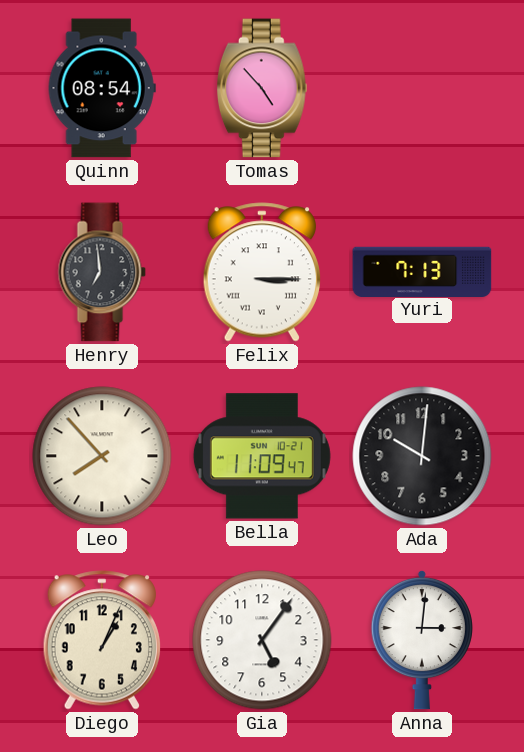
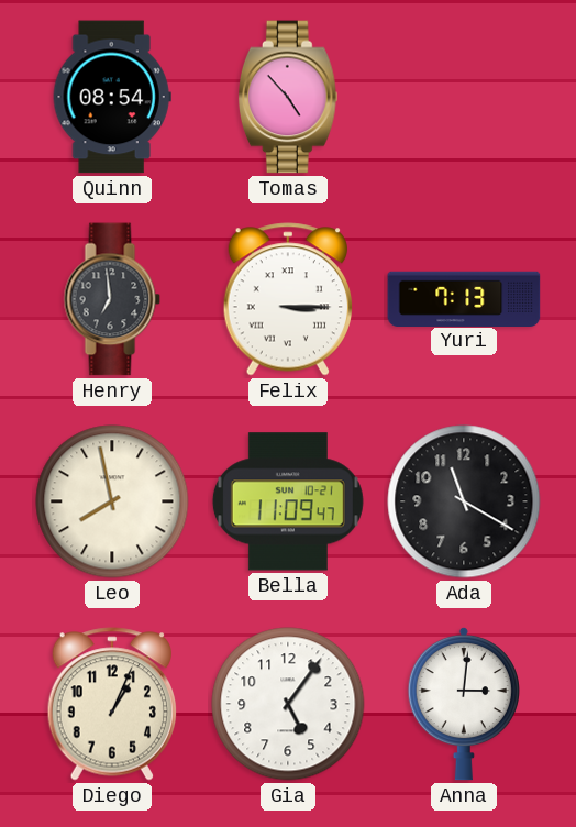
Leo: 7:53 -> 7:58 (112, 501)
Ada: 10:01 -> 11:20 (464, 501)
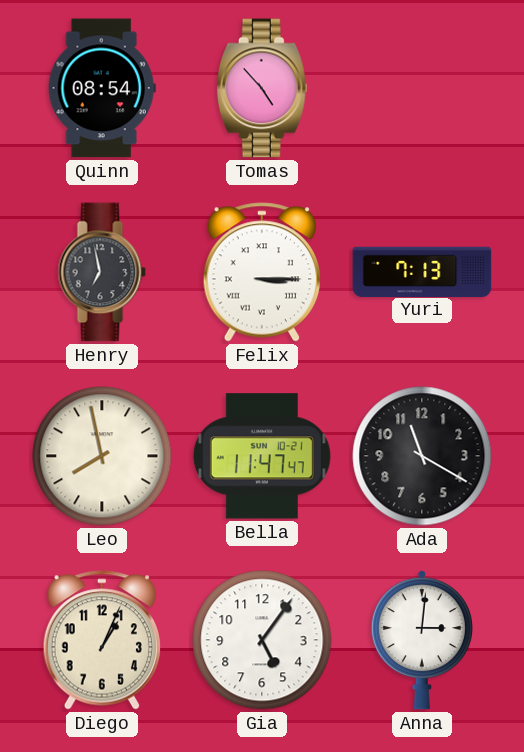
Henry: 6:59 -> 6:58 (102, 272)
Bella: 11:09 -> 11:47 (262, 456)
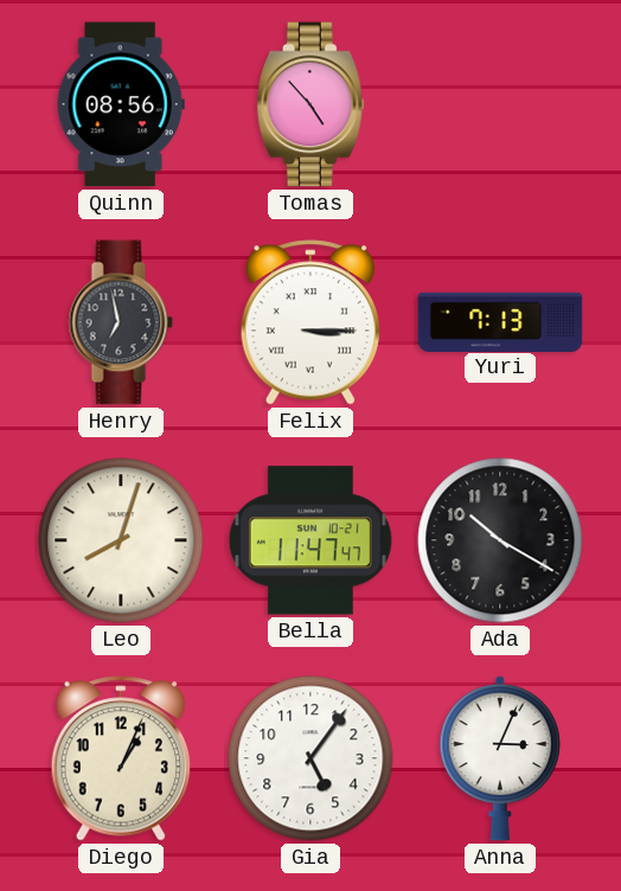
Quinn: 08:54 -> 08:56 (121, 104)
Leo: 7:58 -> 8:03 (121, 540)
Ada: 11:20 -> 10:20 (500, 540)
Anna: 3:01 -> 3:04 (500, 758)
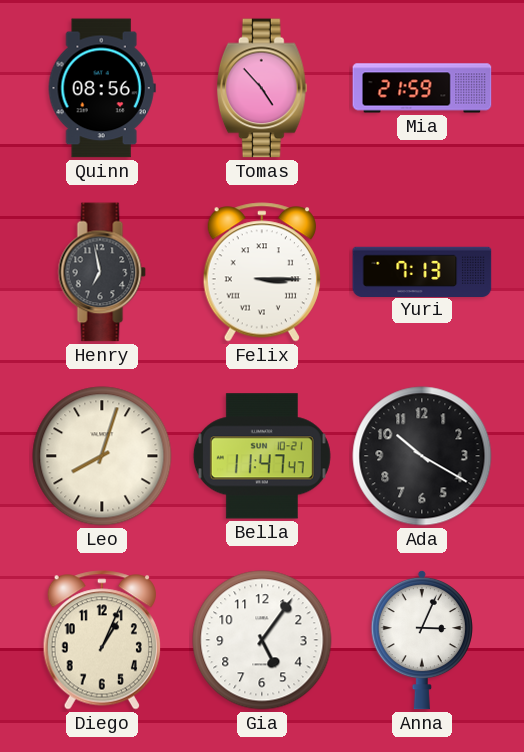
Mia: none -> 21:59 (422, 88)
